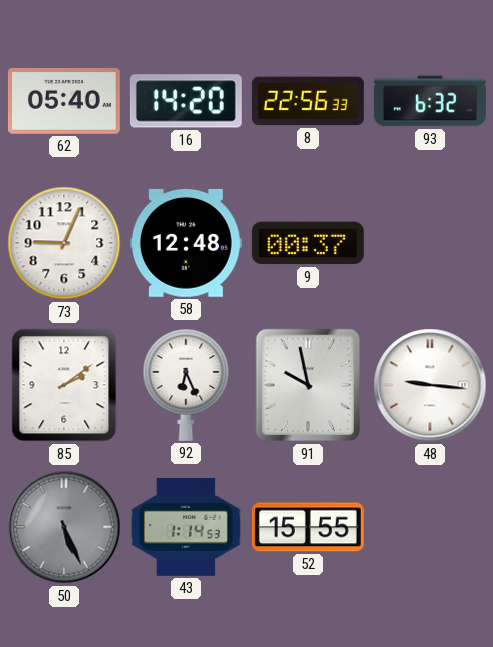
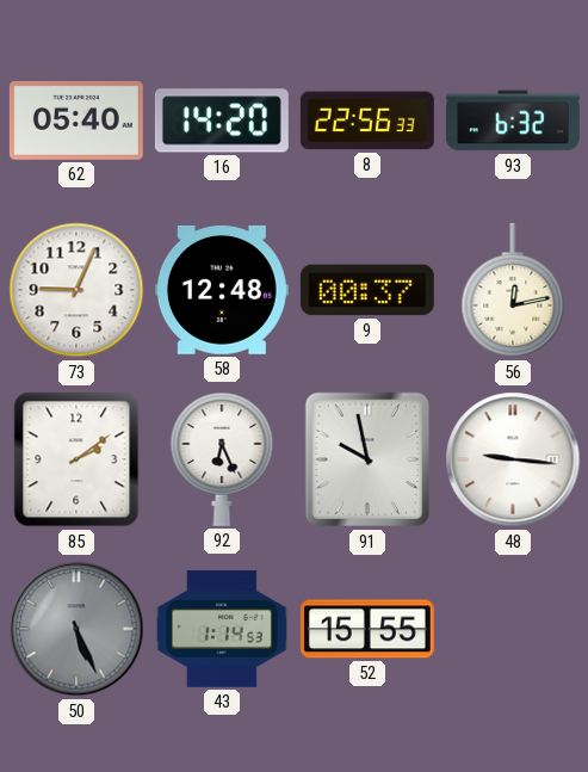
56: none -> 12:13 (513, 290)
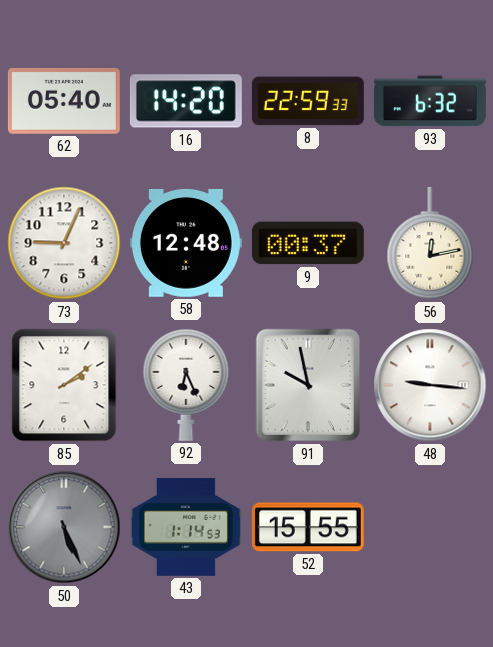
8: 22:56 -> 22:59 (308, 101)
